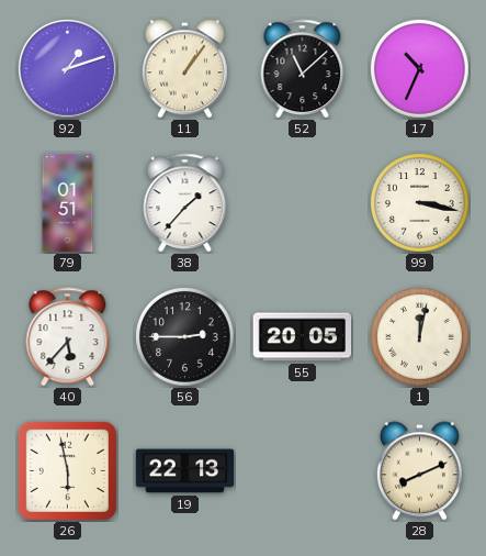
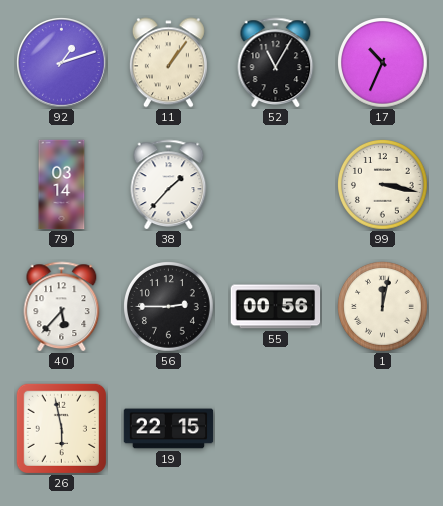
52: 11:08 -> 11:05 (276, 63)
79: 01:51 -> 03:14 (62, 185)
55: 20:05 -> 00:56 (276, 307)
19: 22:13 -> 22:15 (169, 429)
28: 8:11 -> none (419, 471)
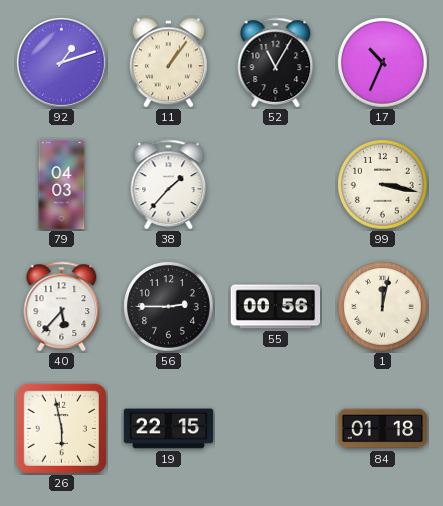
79: 03:14 -> 04:03 (62, 185)
84: none -> 01:18 (383, 429)
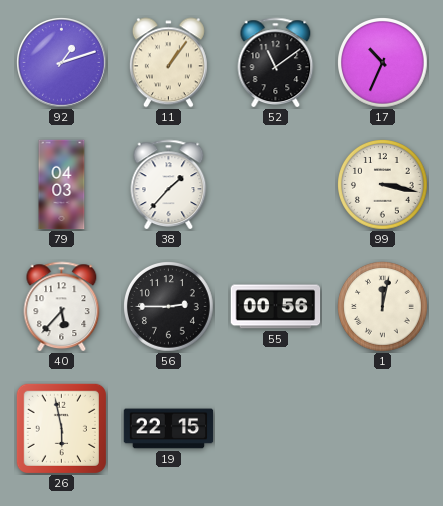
52: 11:05 -> 11:09 (276, 63)
84: 01:18 -> none (383, 429)
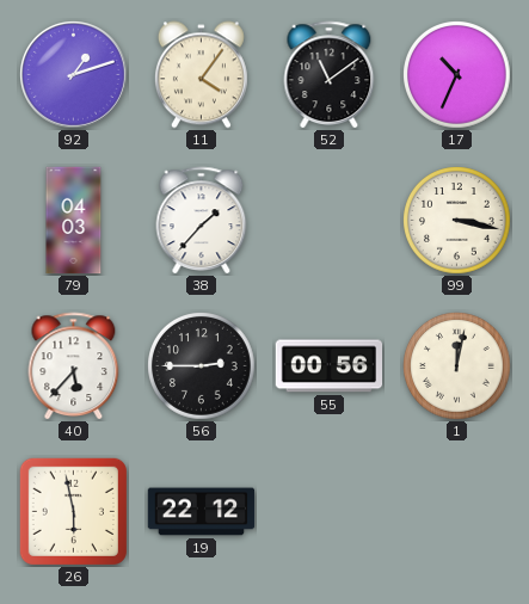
11: 1:06 -> 4:06 (201, 75)
19: 22:15 -> 22:12 (202, 512)
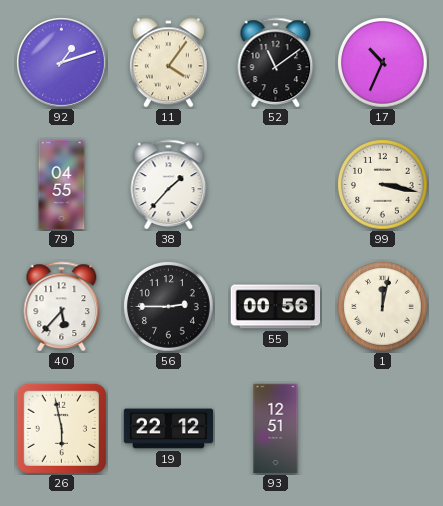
79: 04:03 -> 04:55 (62, 185)
93: none -> 12:51 (276, 429)
